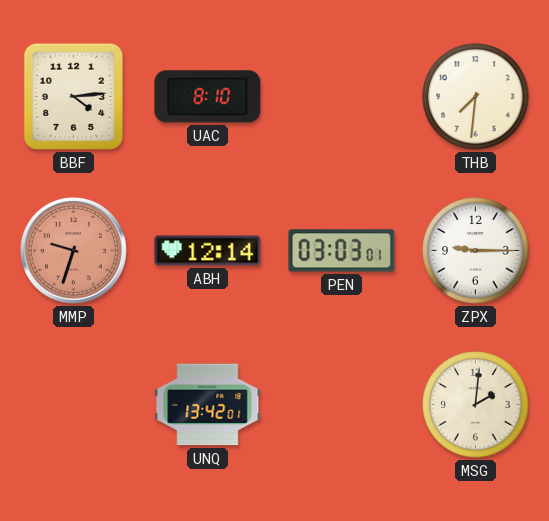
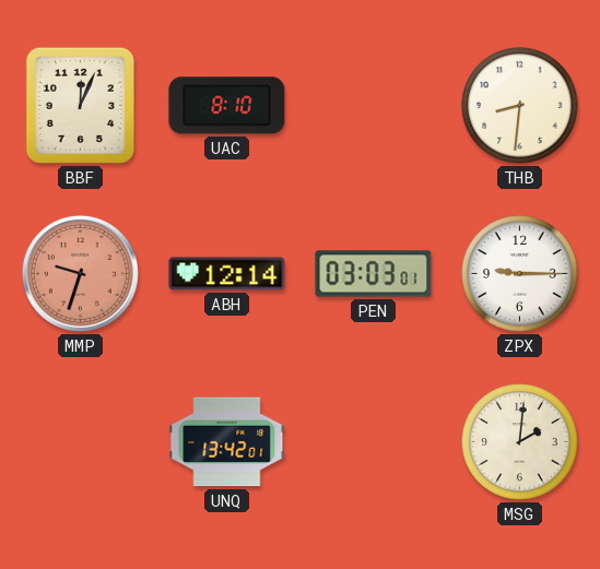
BBF: 4:14 -> 12:04 (80, 105)
THB: 7:31 -> 8:31 (520, 106)
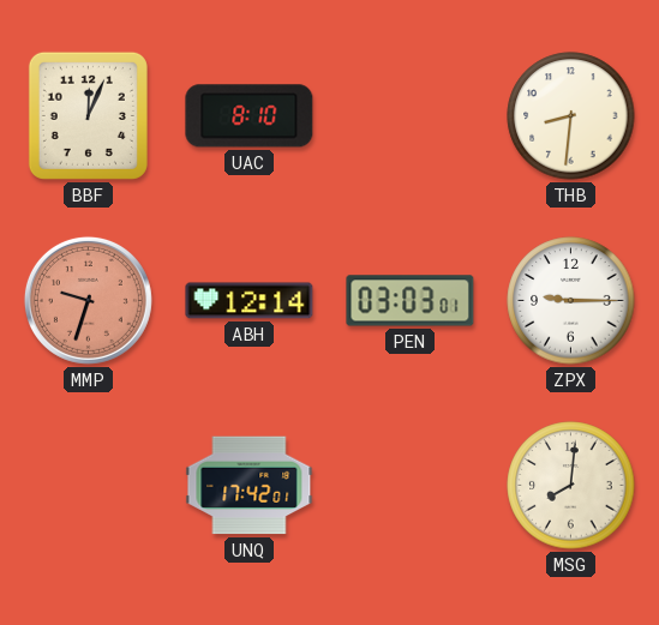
UNQ: 13:42 -> 17:42 (250, 486)
MSG: 2:01 -> 8:01 (571, 486)
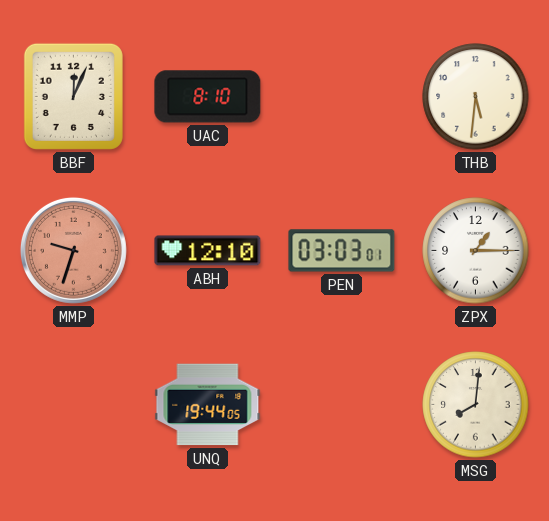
THB: 8:31 -> 5:31 (476, 97)
ABH: 12:14 -> 12:10 (208, 251)
ZPX: 9:15 -> 1:15 (476, 251)
UNQ: 17:42 -> 19:44 (208, 405)
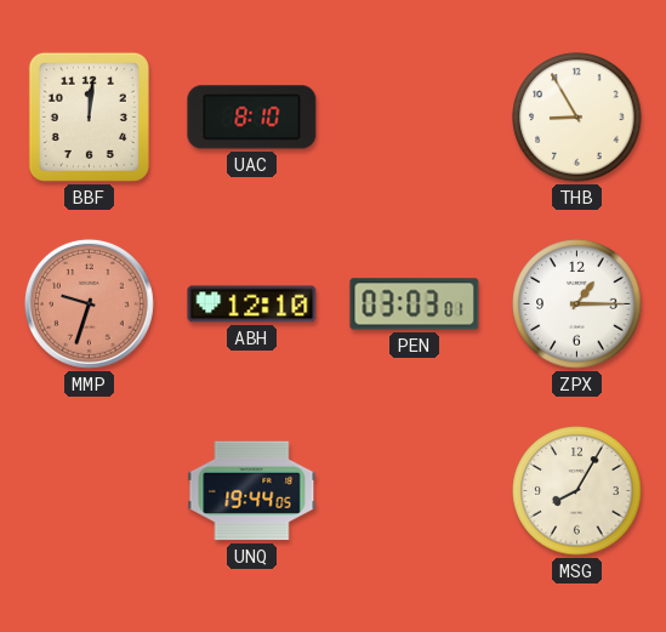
BBF: 12:04 -> 12:01 (89, 116)
THB: 5:31 -> 8:55 (577, 118)
MSG: 8:01 -> 8:05 (577, 491)
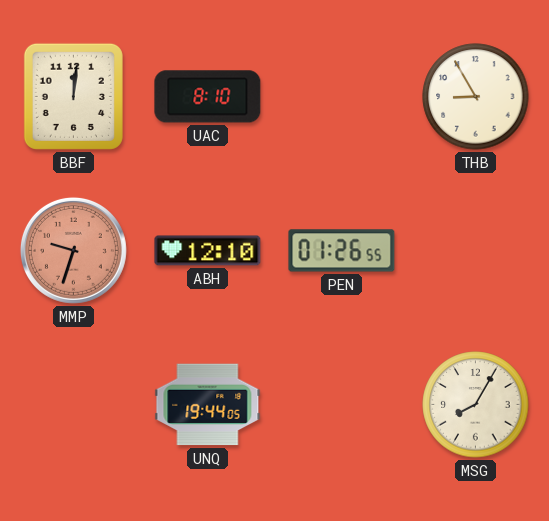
PEN: 03:03 -> 01:26 (342, 251)
ZPX: 1:15 -> none (577, 304)
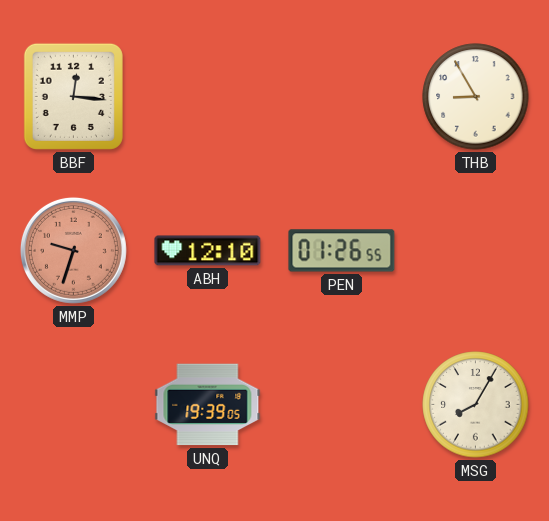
BBF: 12:01 -> 12:16 (73, 96)
UAC: 8:10 -> none (208, 97)
UNQ: 19:44 -> 19:39 (208, 405)
